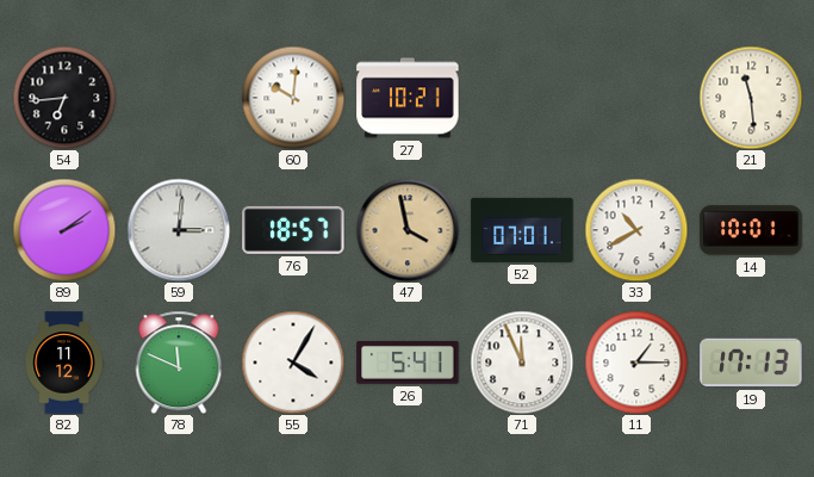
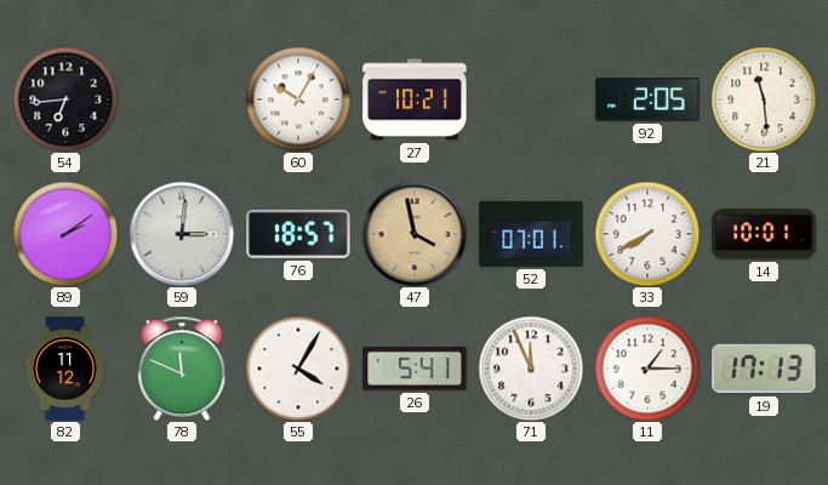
60: 10:01 -> 10:05 (298, 99)
92: none -> 2:05 (647, 101)
33: 10:40 -> 7:40 (647, 234)
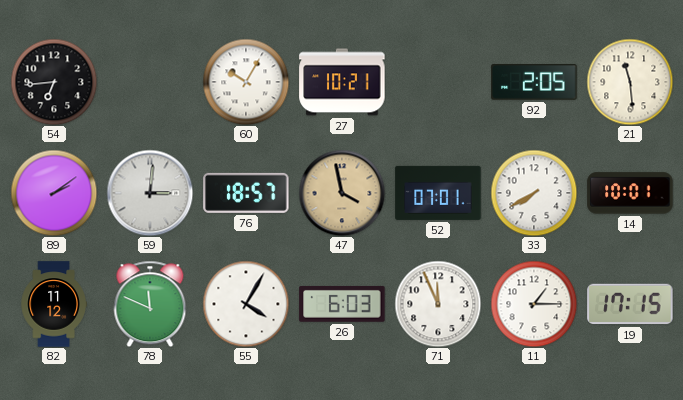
26: 5:41 -> 6:03 (342, 304)
19: 17:13 -> 17:15 (630, 304)
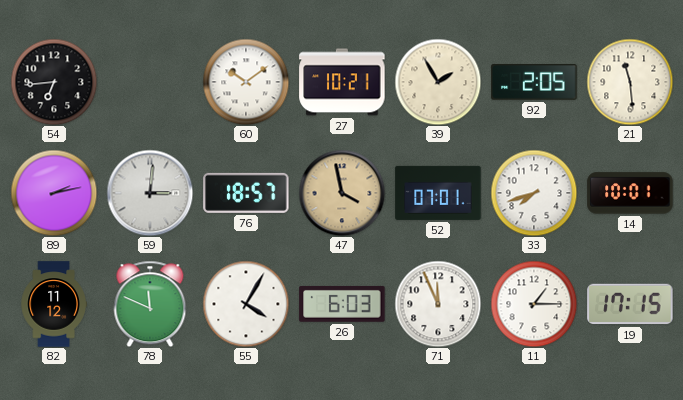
60: 10:05 -> 10:09 (246, 82)
39: none -> 1:55 (438, 82)
89: 2:09 -> 2:13 (54, 193)
33: 7:40 -> 7:42 (534, 193)
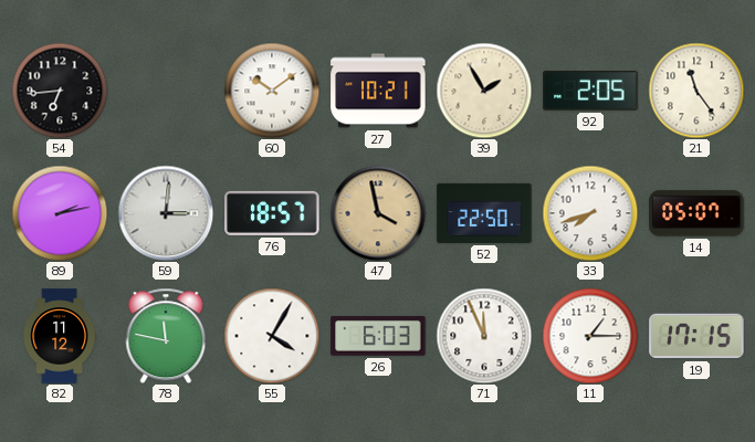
21: 11:29 -> 11:24 (696, 91)
52: 07:01 -> 22:50 (484, 213)
14: 10:01 -> 05:07 (696, 213)
78: 11:49 -> 11:47 (166, 336)
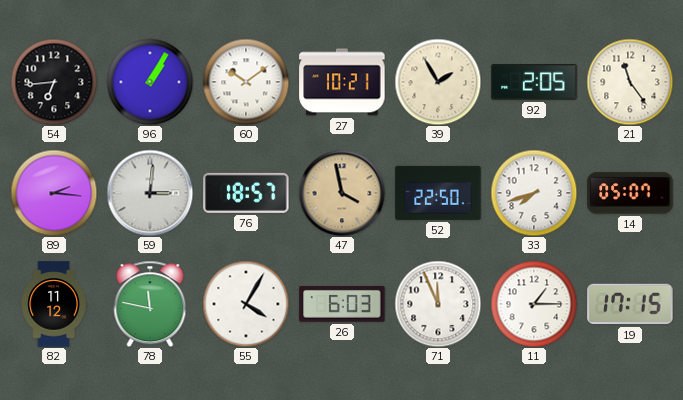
96: none -> 1:05 (150, 82)
89: 2:13 -> 2:16 (54, 193)
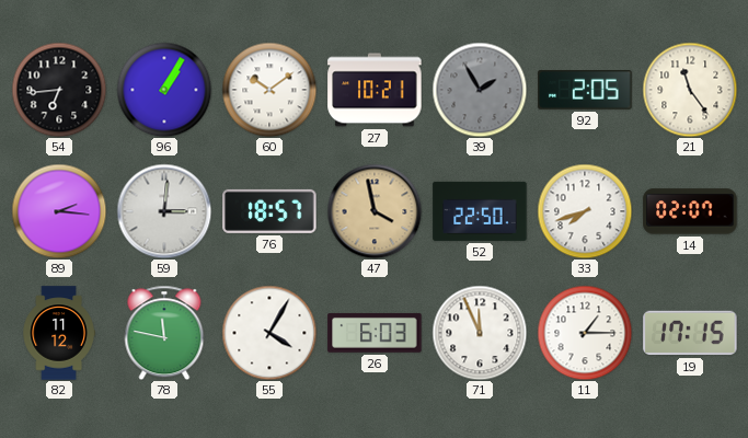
39 dial: cream -> grey (480, 90)
14: 05:07 -> 02:07 (690, 211)
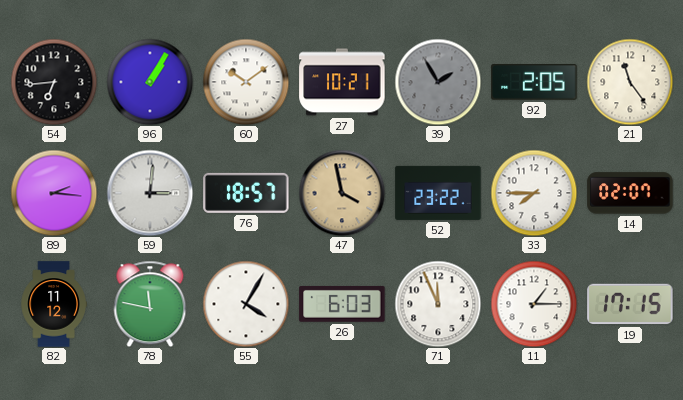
52: 22:50 -> 23:22 (438, 193)
33: 7:42 -> 7:45 (534, 193)
